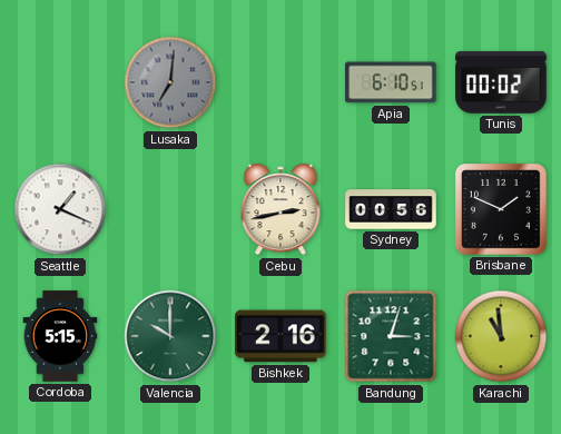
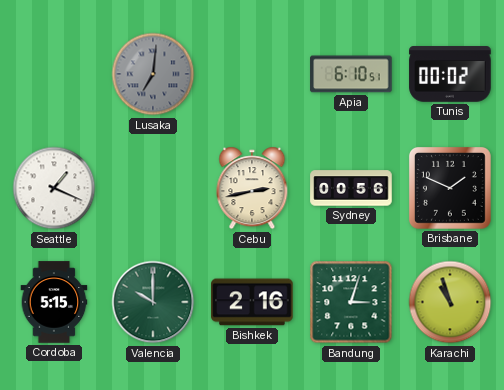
Karachi: 10:59 -> 10:57 (450, 302)
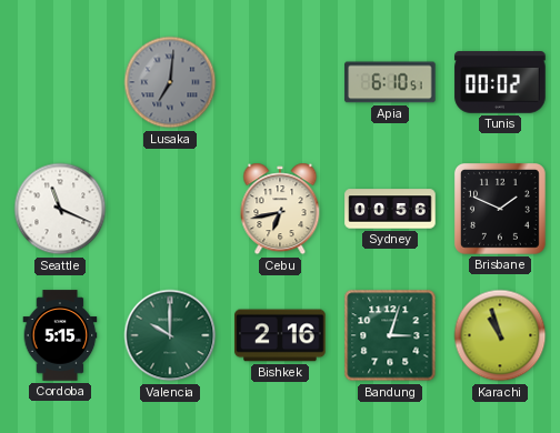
Seattle: 1:19 -> 11:19 (60, 209)
Cebu: 2:43 -> 6:43 (280, 209)
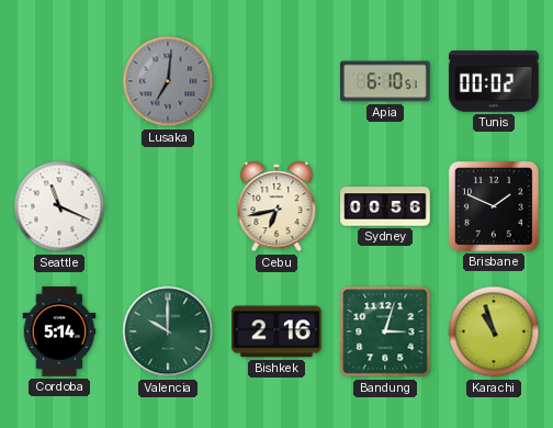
Cordoba: 5:15 -> 5:14 (59, 331)
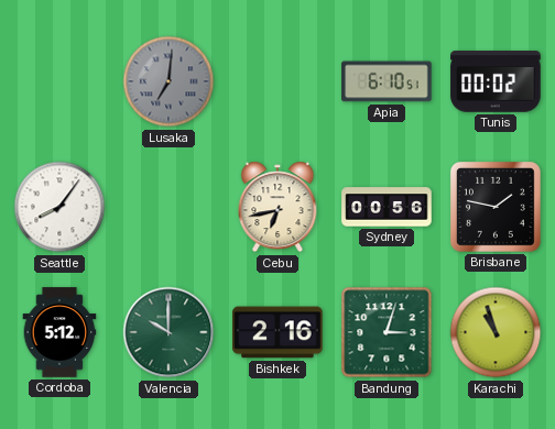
Seattle: 11:19 -> 8:06 (59, 207)
Brisbane: 1:49 -> 1:47 (496, 207)
Cordoba: 5:14 -> 5:12 (59, 332)
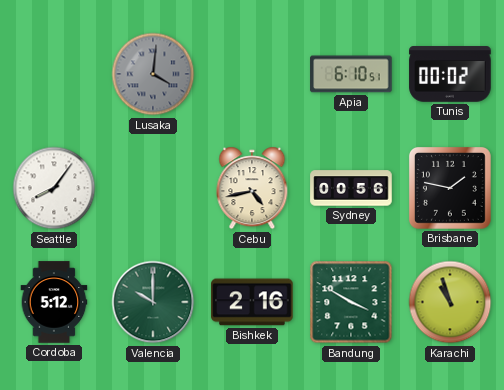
Lusaka: 7:01 -> 4:01 (153, 74)
Cebu: 6:43 -> 4:43 (252, 188)
Bandung: 3:03 -> 3:50 (351, 302)
